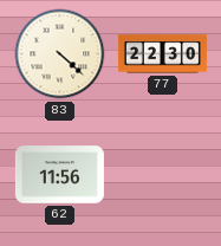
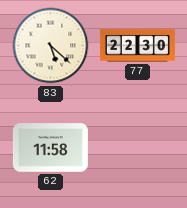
83: 4:22 -> 5:22 (51, 46)
62: 11:56 -> 11:58 (50, 148)
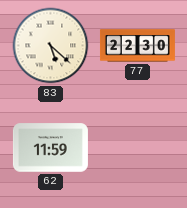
62: 11:58 -> 11:59 (50, 148)
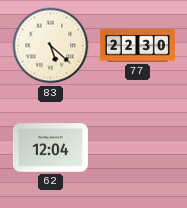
62: 11:59 -> 12:04 (50, 148)
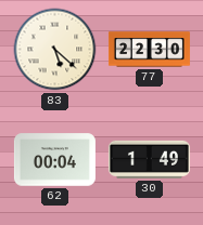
62: 12:04 -> 00:04 (54, 160)
30: none -> 1:49 (149, 159)
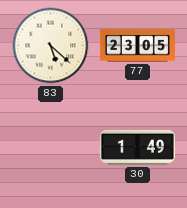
77: 22:30 -> 23:05 (137, 46)
62: 00:04 -> none (54, 160)
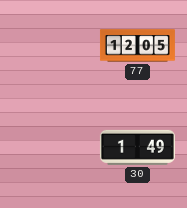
83: 5:22 -> none (51, 46)
77: 23:05 -> 12:05 (137, 46)
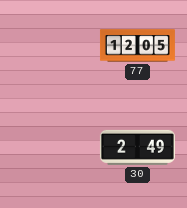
30: 1:49 -> 2:49 (137, 147)
